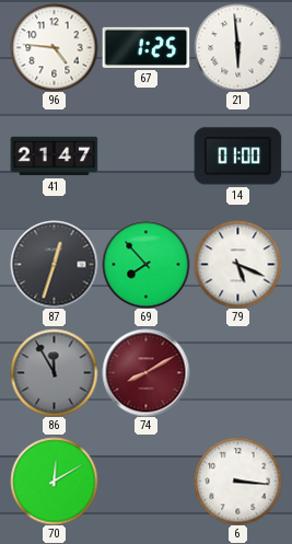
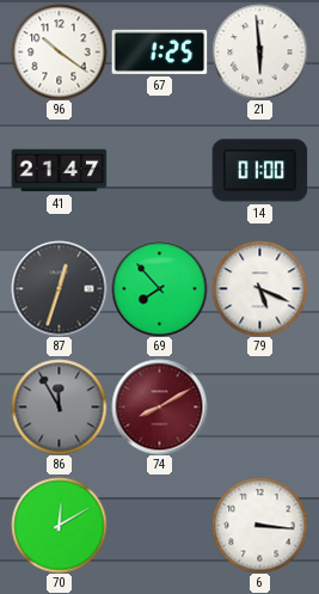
96: 4:46 -> 10:21 (59, 51)
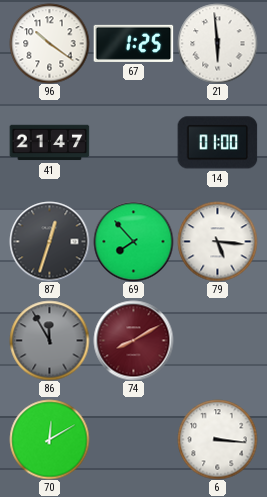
79: 5:19 -> 5:16 (217, 241)
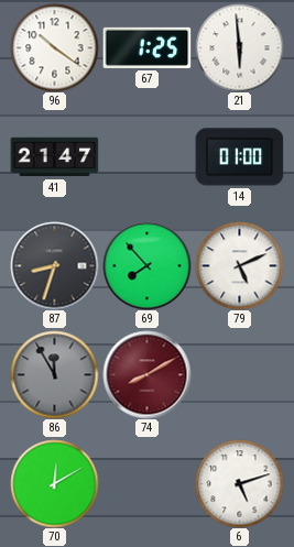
87: 12:33 -> 8:33 (54, 265)
79: 5:16 -> 5:11 (239, 265)
6: 3:16 -> 5:12 (239, 483)
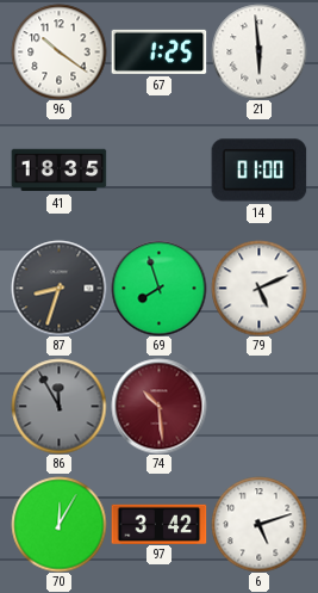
41: 21:47 -> 18:35 (58, 171)
69: 7:53 -> 7:57 (158, 288)
74: 8:10 -> 10:29 (158, 406)
70: 12:10 -> 12:05 (58, 524)
97: none -> 3:42 (158, 524)
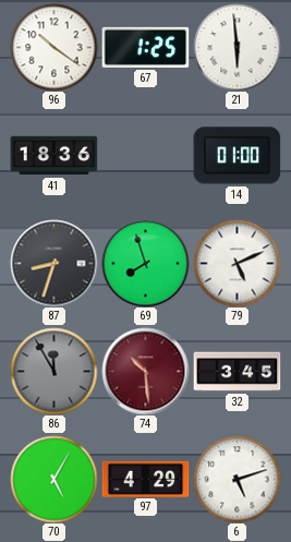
41: 18:35 -> 18:36 (53, 156)
32: none -> 3:45 (237, 372)
70: 12:05 -> 5:05 (53, 479)
97: 3:42 -> 4:29 (145, 479)
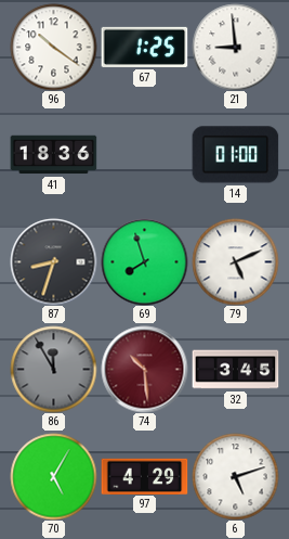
21: 5:59 -> 8:59 (235, 47)
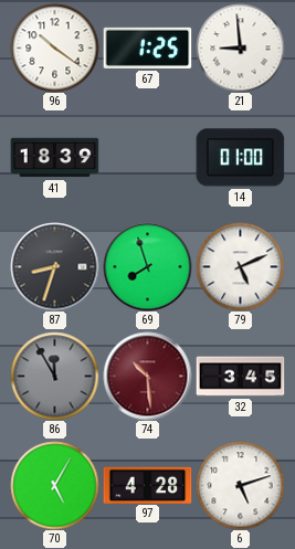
41: 18:36 -> 18:39 (54, 158)
97: 4:29 -> 4:28 (147, 485)
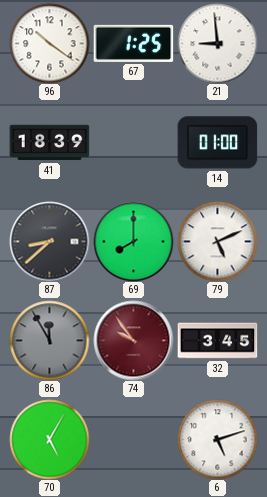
87: 8:33 -> 8:38 (49, 241)
69: 7:57 -> 8:00 (133, 241)
74: 10:29 -> 9:54 (133, 340)
97: 4:28 -> none (147, 485)
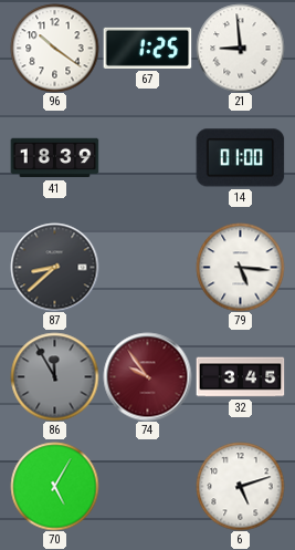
69: 8:00 -> none (133, 241)
79: 5:11 -> 5:16 (240, 267)
